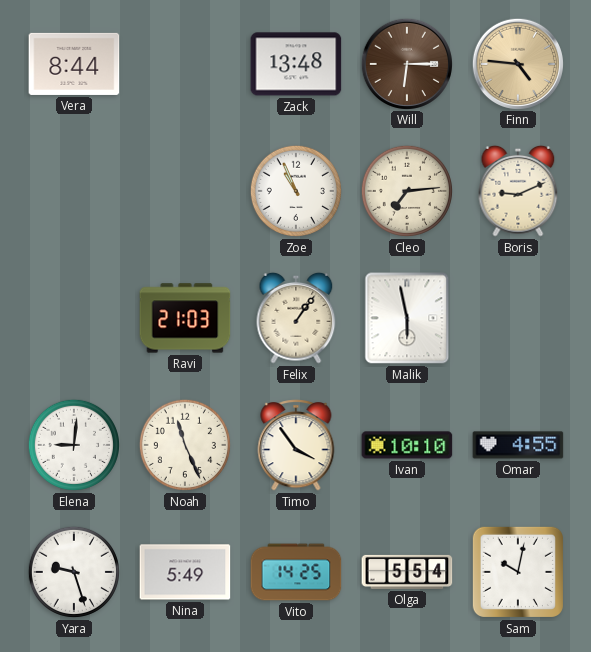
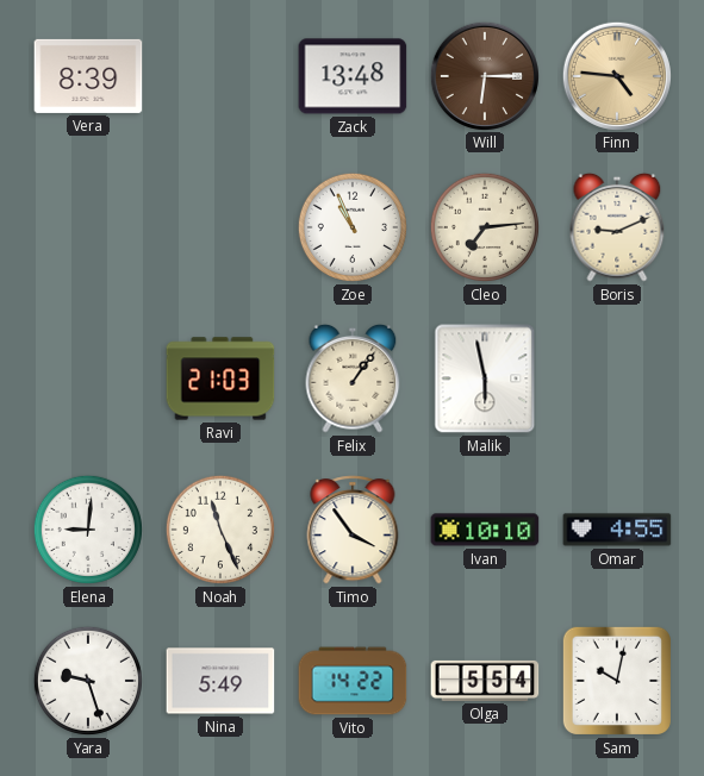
Vera: 8:44 -> 8:39 (88, 76)
Vito: 14:25 -> 14:22 (353, 681)
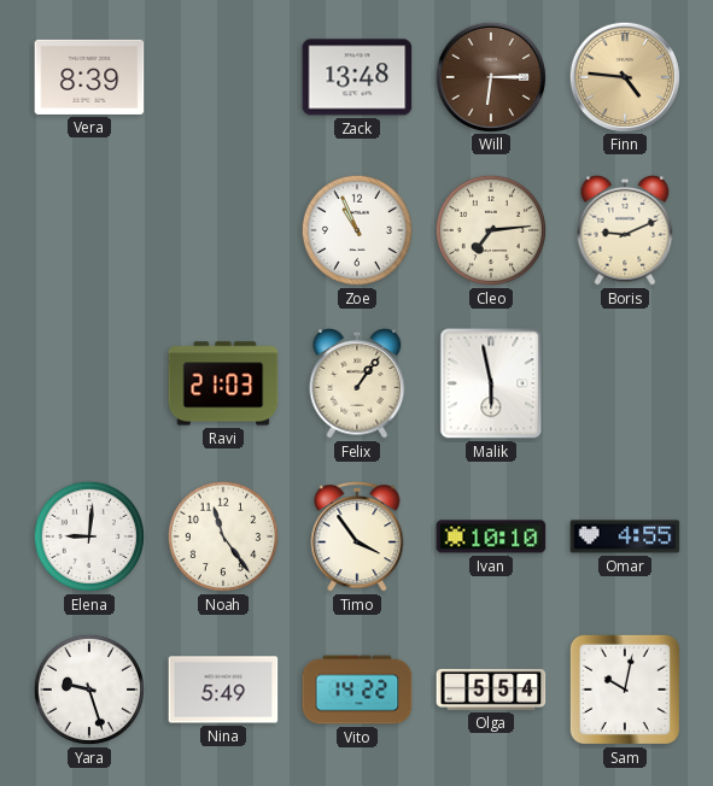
Noah: 11:26 -> 11:24 (223, 536)
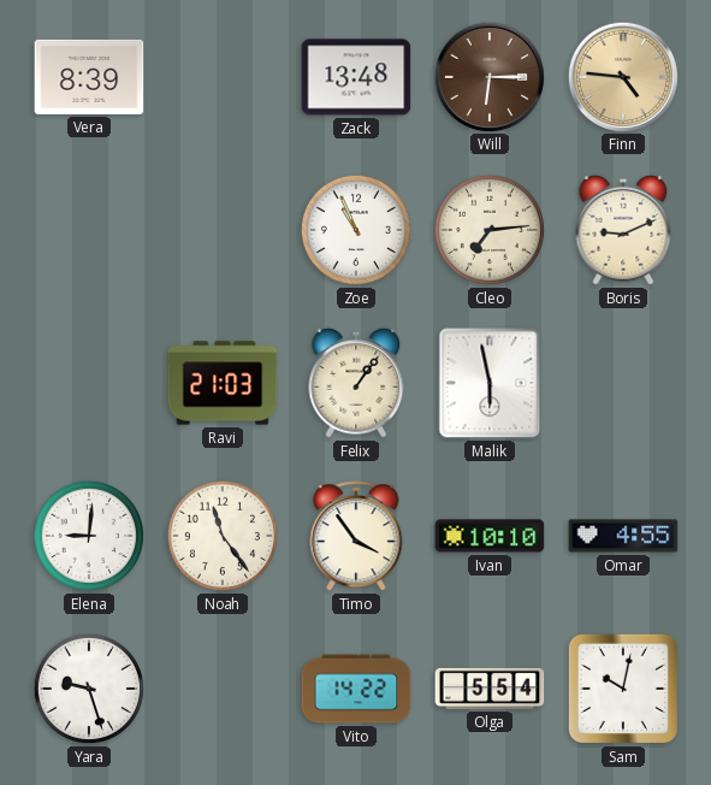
Nina: 5:49 -> none (223, 690)
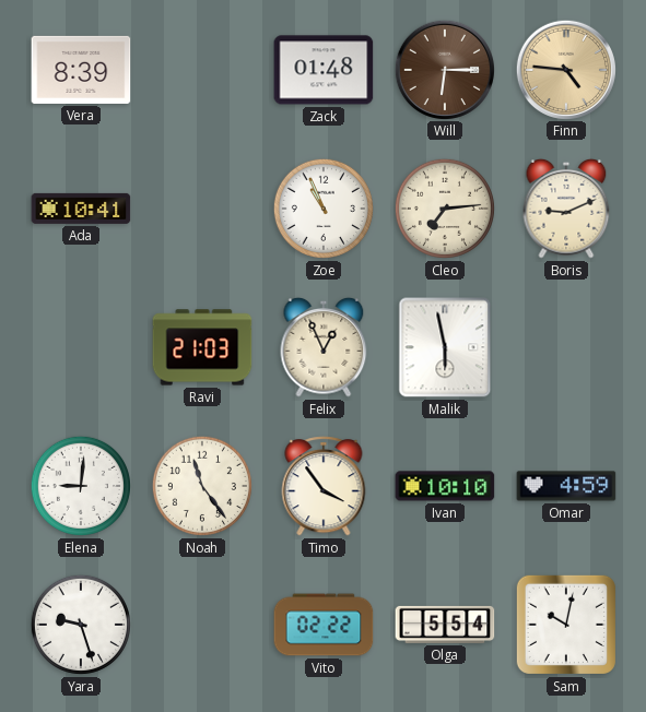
Zack: 13:48 -> 01:48 (324, 70)
Ada: none -> 10:41 (81, 209)
Felix: 1:06 -> 12:56 (324, 347)
Omar: 4:55 -> 4:59 (566, 486)
Vito: 14:22 -> 02:22 (324, 625)
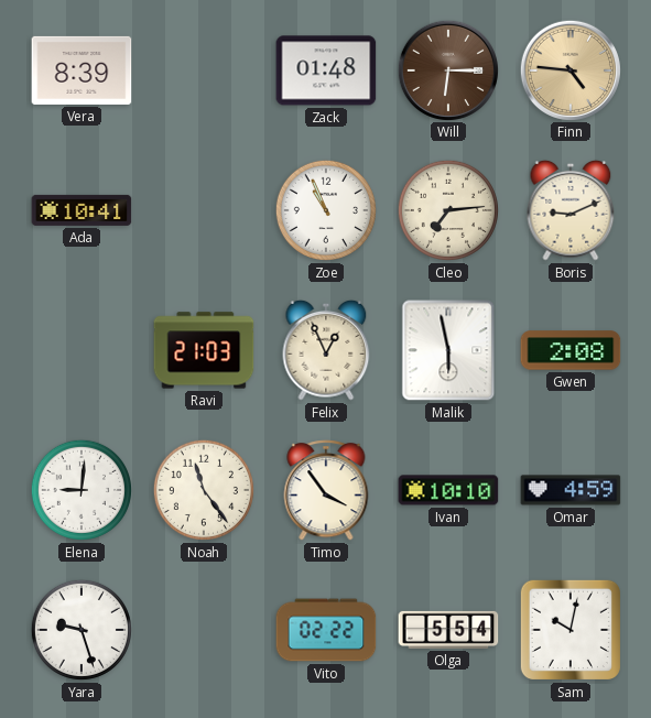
Gwen: none -> 2:08 (571, 350)
